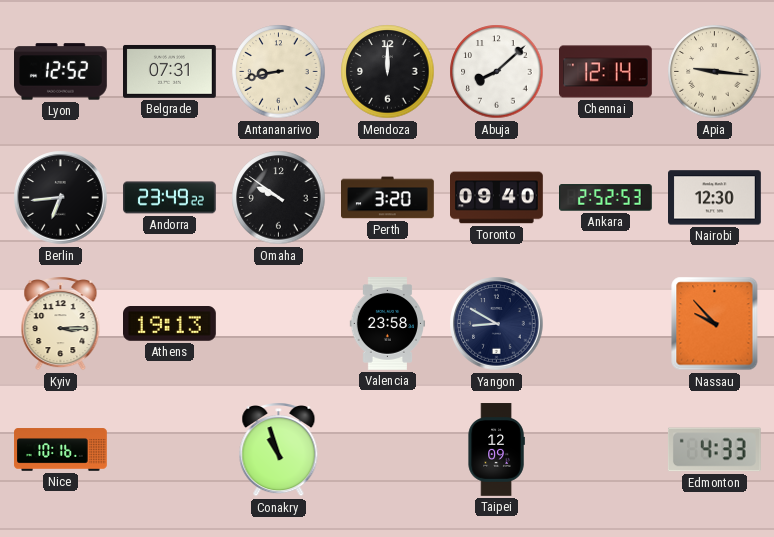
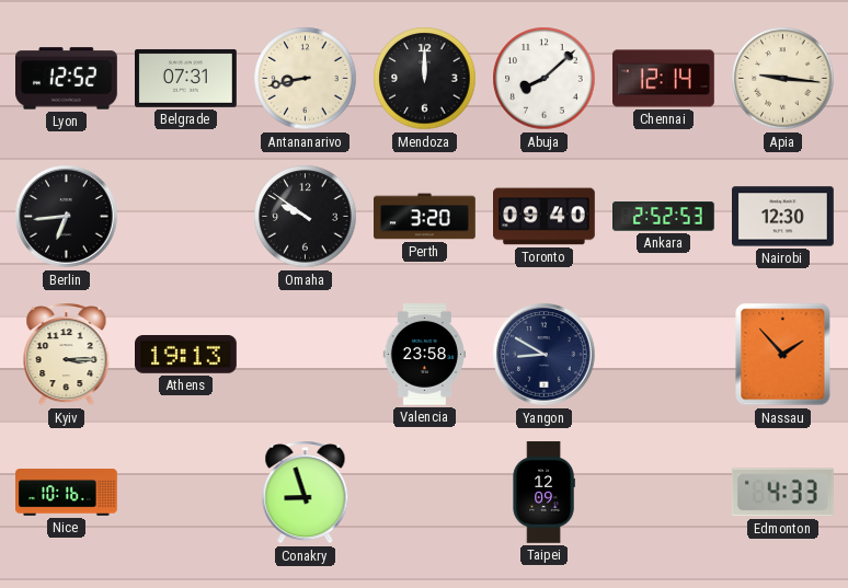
Andorra: 23:49 -> none (170, 198)
Nassau: 9:53 -> 1:53 (783, 355)
Conakry: 10:57 -> 8:57 (306, 493)
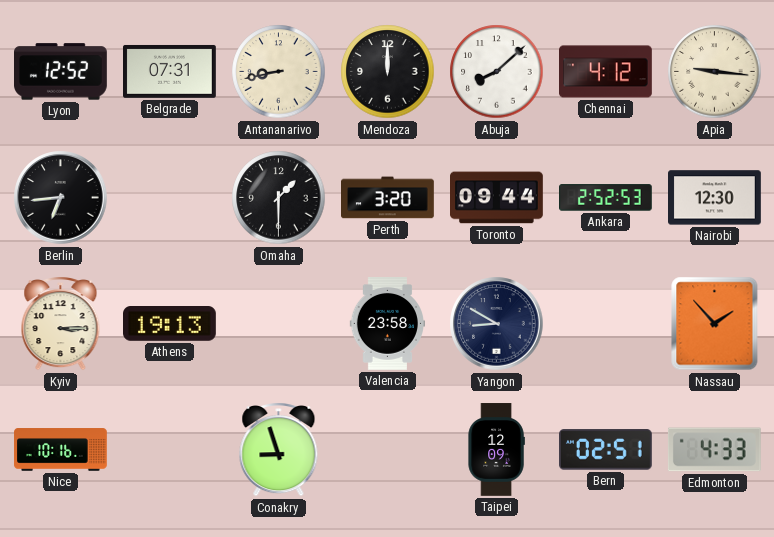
Chennai: 12:14 -> 4:12 (606, 72)
Omaha: 9:51 -> 1:30 (279, 198)
Toronto: 09:40 -> 09:44 (497, 198)
Bern: none -> 02:51 (606, 450)
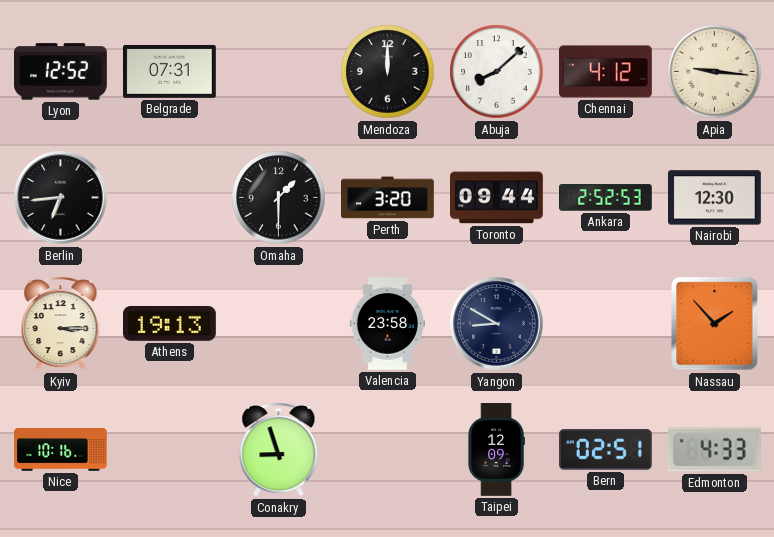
Antananarivo: 8:43 -> none (279, 72)
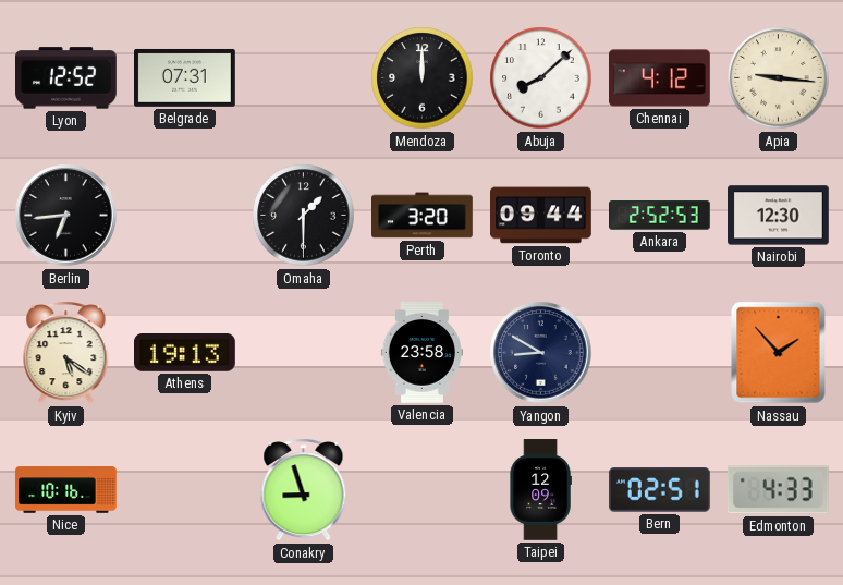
Kyiv: 3:15 -> 5:21 (66, 353)
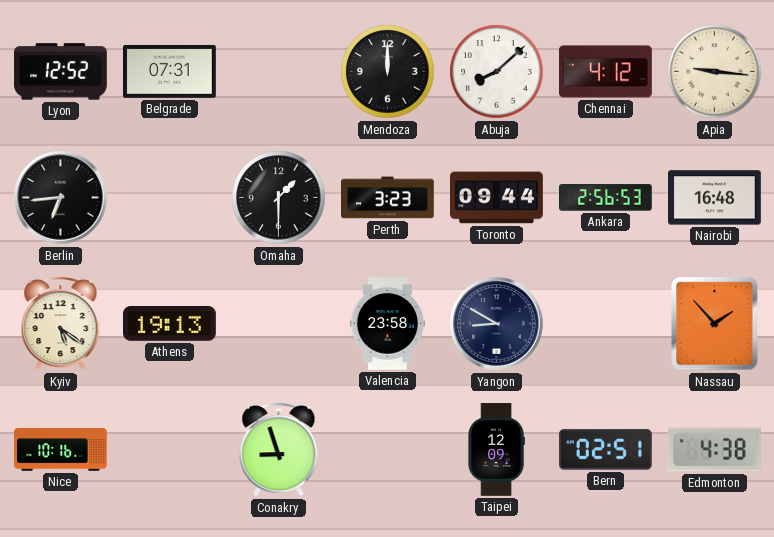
Perth: 3:20 -> 3:23 (388, 198)
Ankara: 2:52 -> 2:56 (606, 198)
Nairobi: 12:30 -> 16:48 (715, 198)
Edmonton: 4:33 -> 4:38 (714, 450)
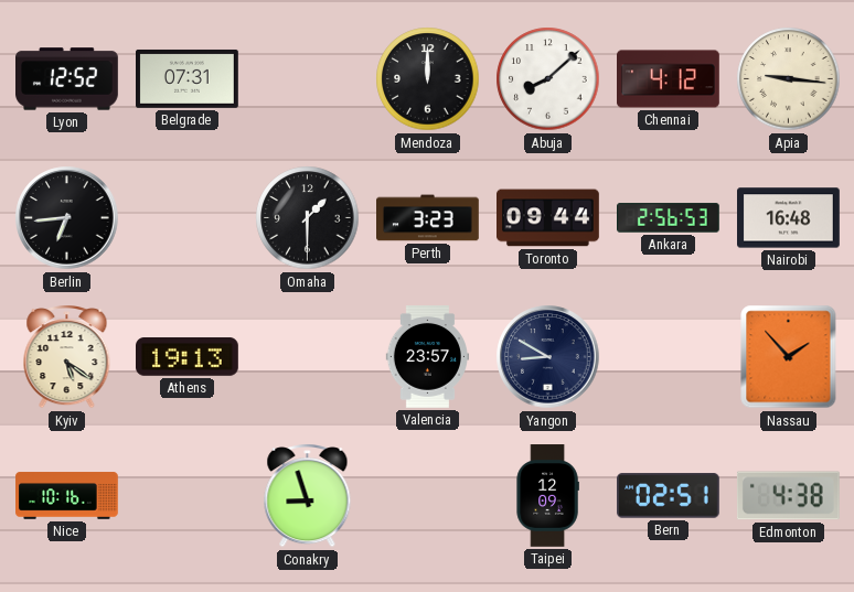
Valencia: 23:58 -> 23:57 (427, 357)
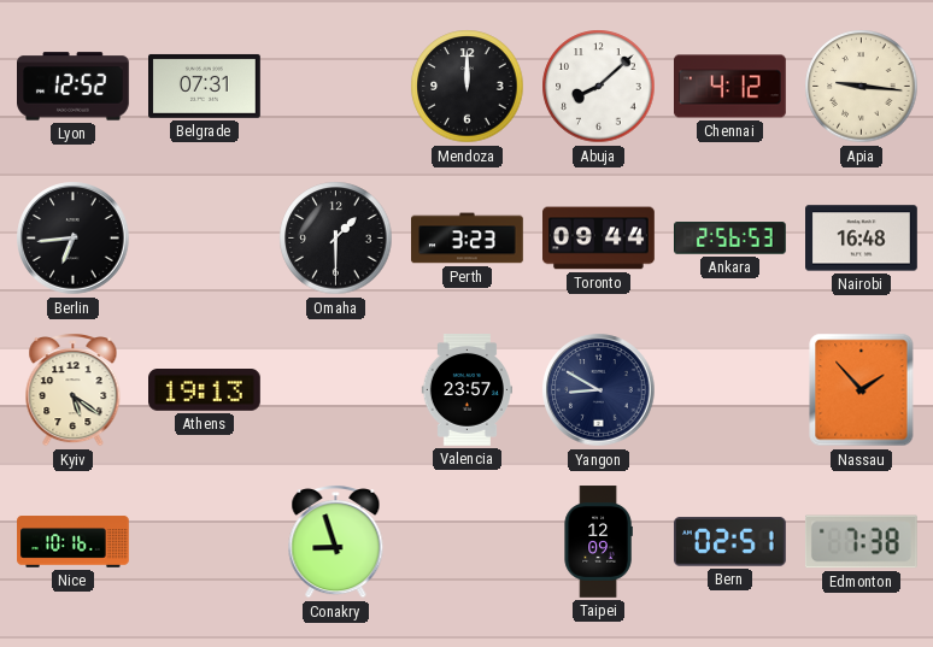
Edmonton: 4:38 -> 7:38 (861, 542)
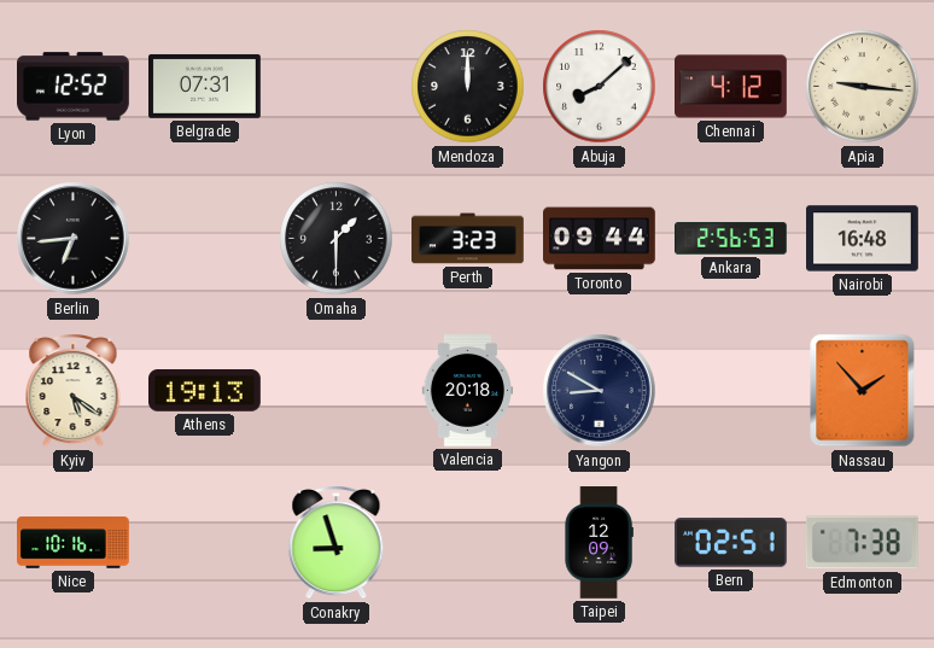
Valencia: 23:57 -> 20:18 (467, 391)
